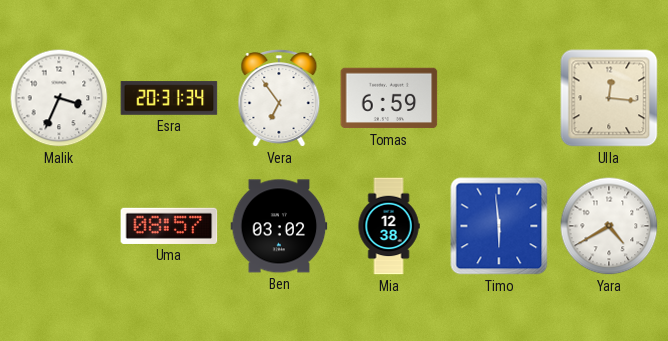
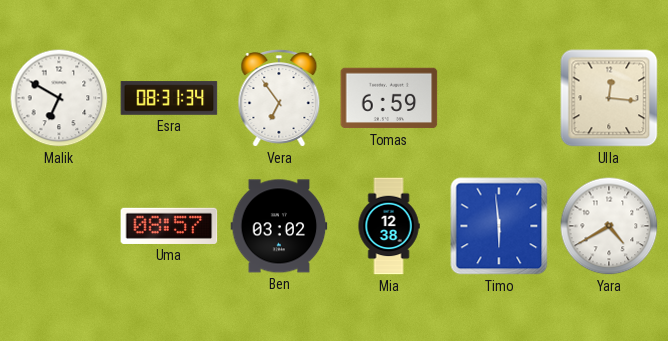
Malik: 3:34 -> 6:50 (59, 98)
Esra: 20:31 -> 08:31 (169, 98)
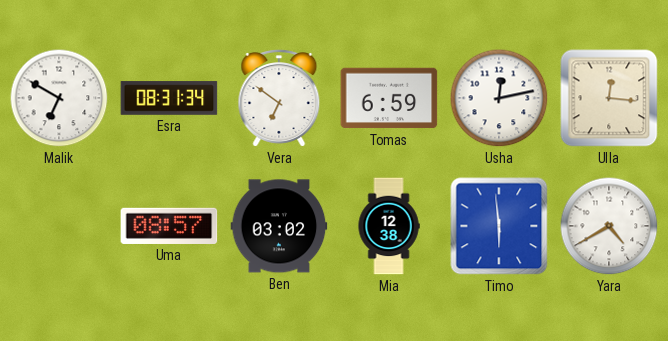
Vera: 6:54 -> 6:51 (279, 98)
Usha: none -> 12:13 (499, 98)
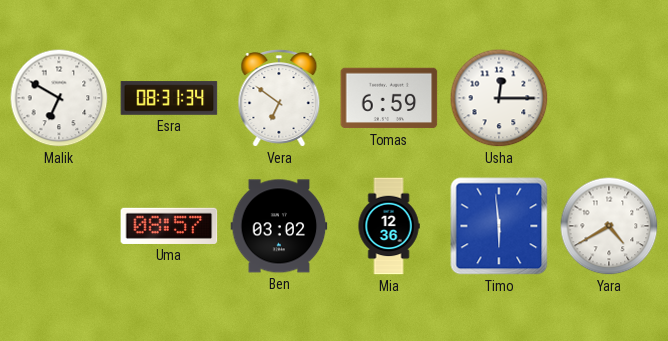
Usha: 12:13 -> 12:15 (499, 98)
Ulla: 12:16 -> none (609, 98)
Mia: 12:38 -> 12:36 (389, 226)
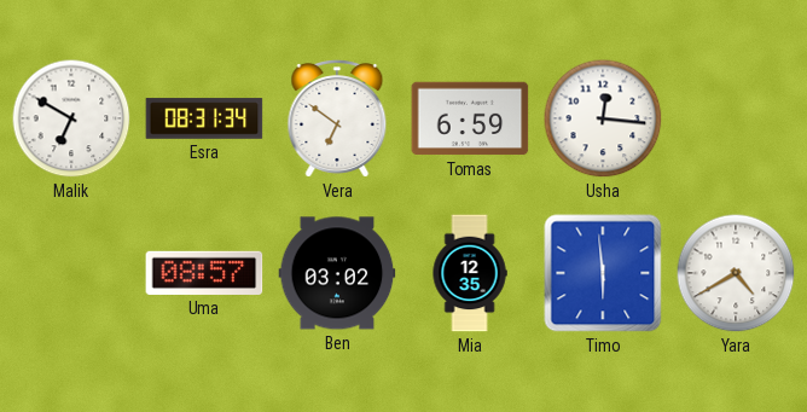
Usha: 12:15 -> 12:16 (603, 118)
Mia: 12:36 -> 12:35 (470, 273)
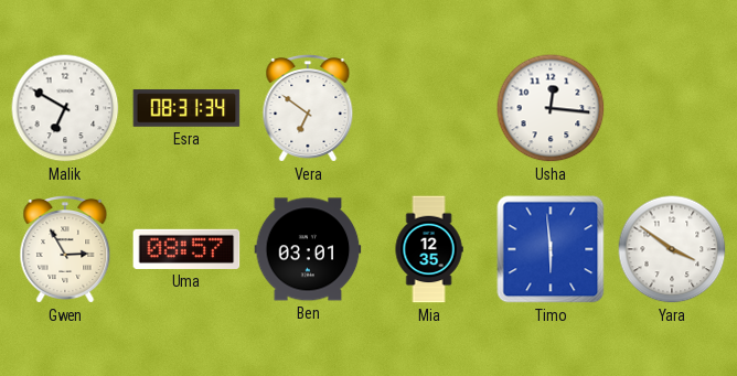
Tomas: 6:59 -> none (470, 118)
Gwen: none -> 2:55 (65, 249)
Ben: 03:02 -> 03:01 (308, 249)
Yara: 4:40 -> 3:51 (672, 249)
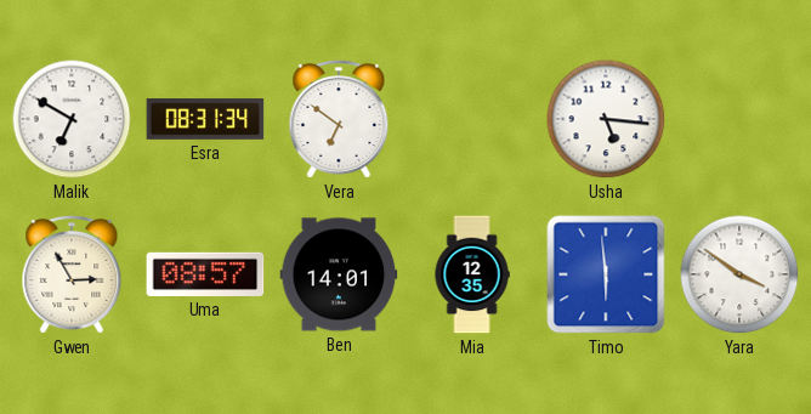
Usha: 12:16 -> 5:16 (606, 119)
Ben: 03:01 -> 14:01 (339, 274)
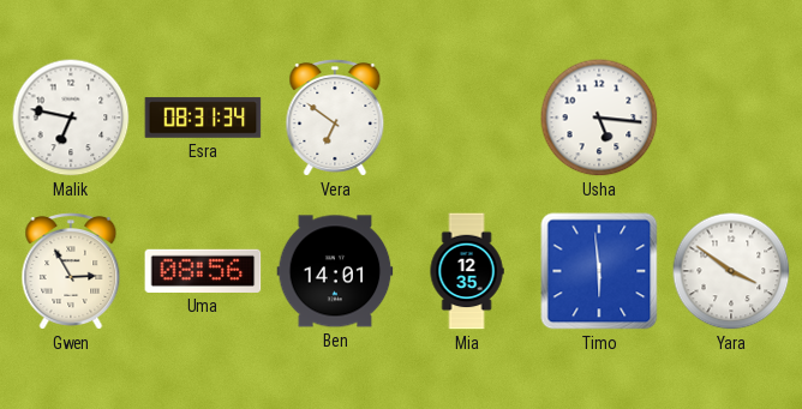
Malik: 6:50 -> 6:47 (71, 118)
Uma: 08:57 -> 08:56 (203, 271)
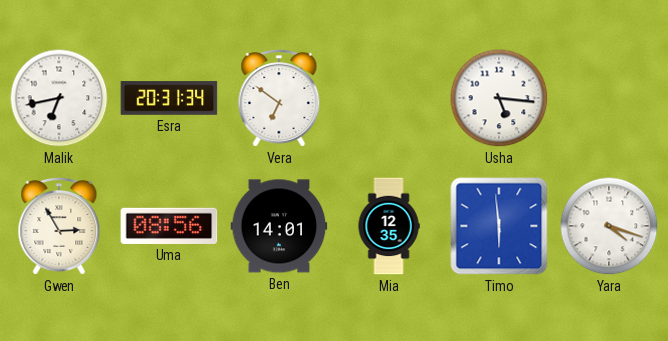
Malik: 6:47 -> 6:43 (59, 98)
Esra: 08:31 -> 20:31 (169, 98)
Yara: 3:51 -> 4:18 (609, 226)
